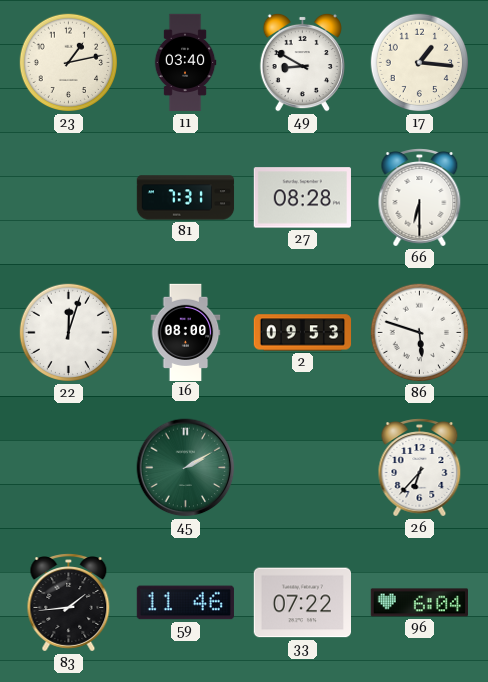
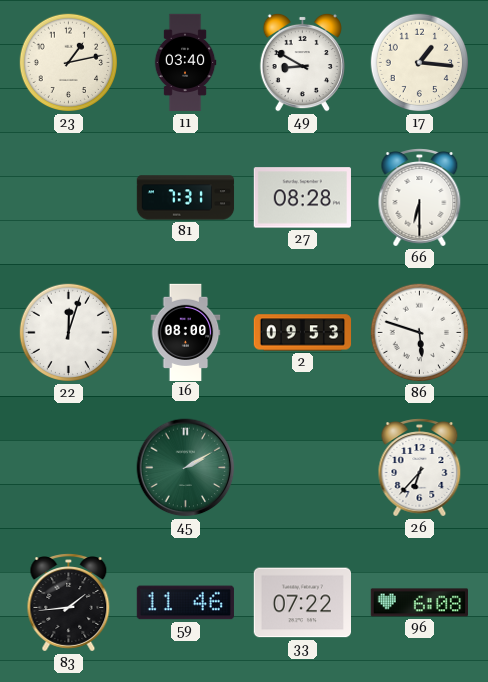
96: 6:04 -> 6:08 (419, 603)
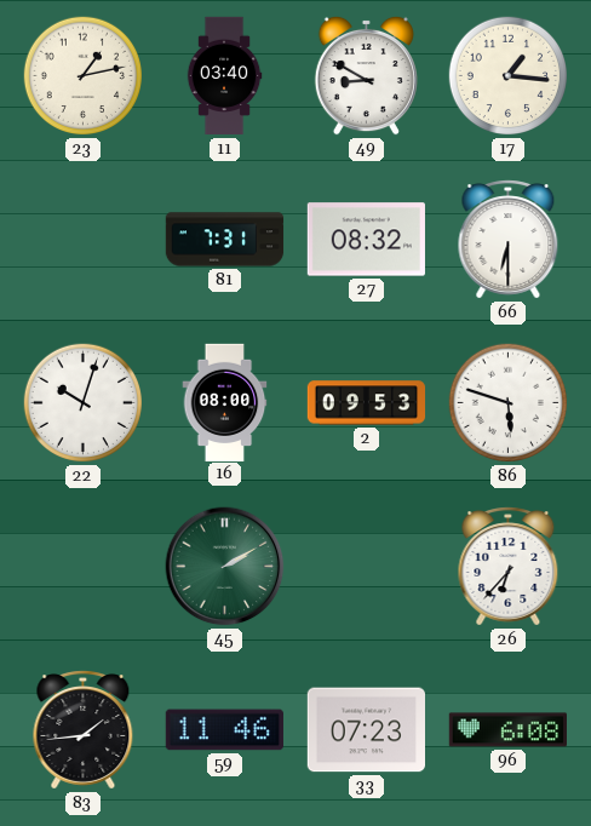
27: 08:28 -> 08:32 (366, 240)
22: 12:03 -> 10:03 (84, 403)
33: 07:22 -> 07:23 (366, 730)
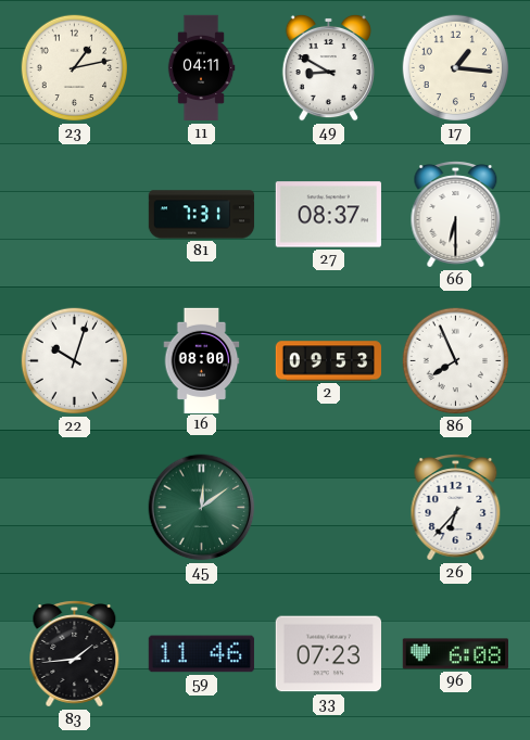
11: 03:40 -> 04:11 (201, 68)
27: 08:32 -> 08:37 (328, 215)
86: 5:48 -> 7:56 (456, 361)
45: 2:10 -> 12:09 (202, 508)
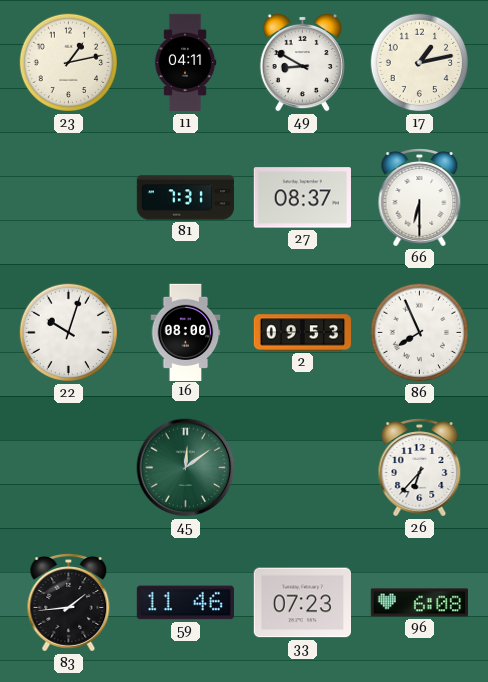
17: 1:16 -> 1:13 (420, 63)
